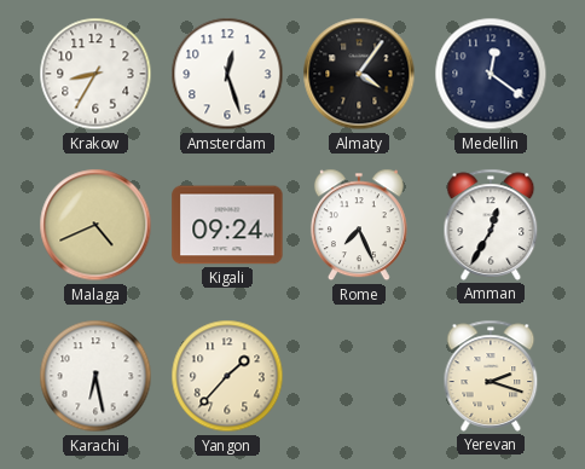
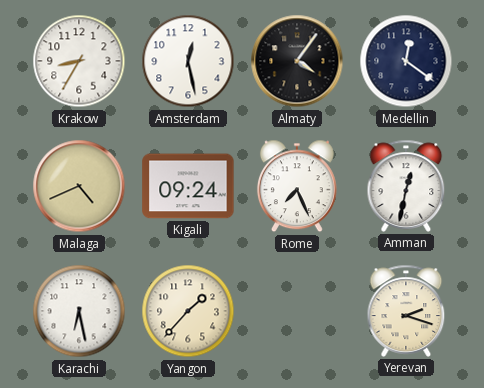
Amsterdam: 12:27 -> 12:28 (188, 61)
Amman: 12:35 -> 12:32 (406, 186)
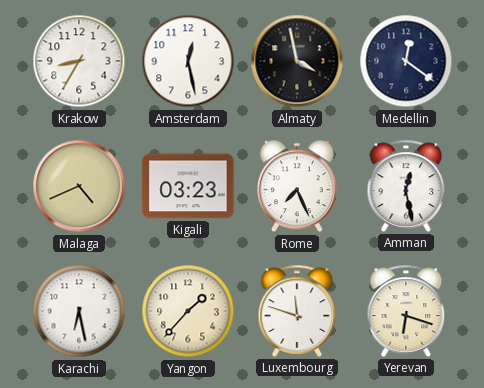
Almaty: 4:06 -> 3:58 (297, 61)
Kigali: 09:24 -> 03:23 (188, 186)
Amman: 12:32 -> 12:28 (406, 186)
Luxembourg: none -> 11:48 (297, 311)
Yerevan: 2:18 -> 6:18 (406, 311)
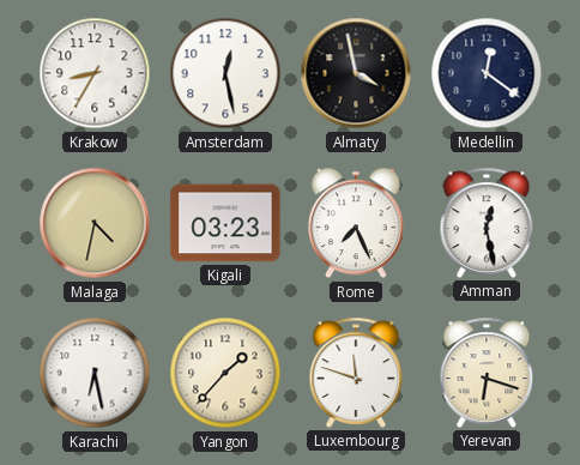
Malaga: 4:41 -> 4:32 (95, 223)
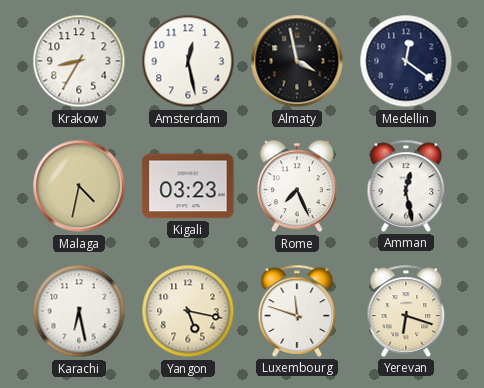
Yangon: 1:37 -> 5:17 (188, 311)
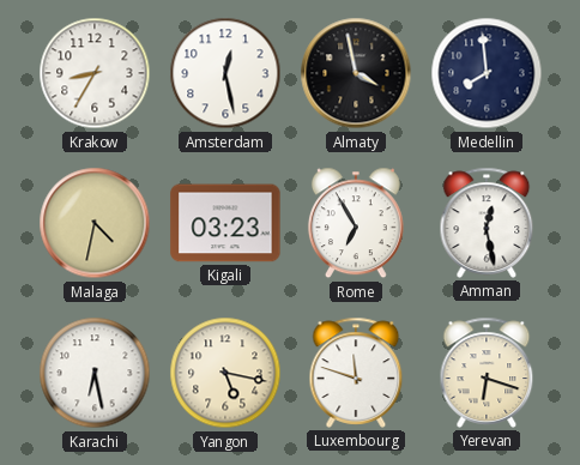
Medellin: 12:21 -> 7:59 (487, 73)
Rome: 7:26 -> 6:55 (356, 223)
